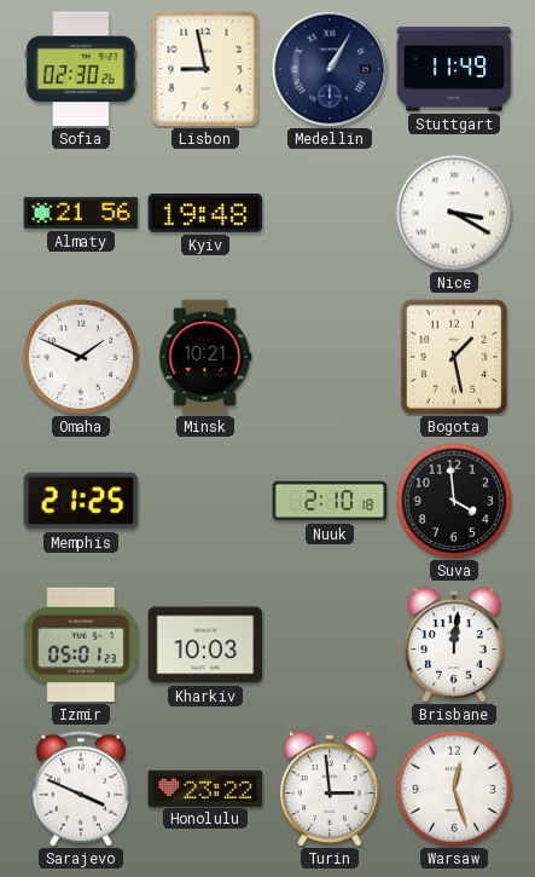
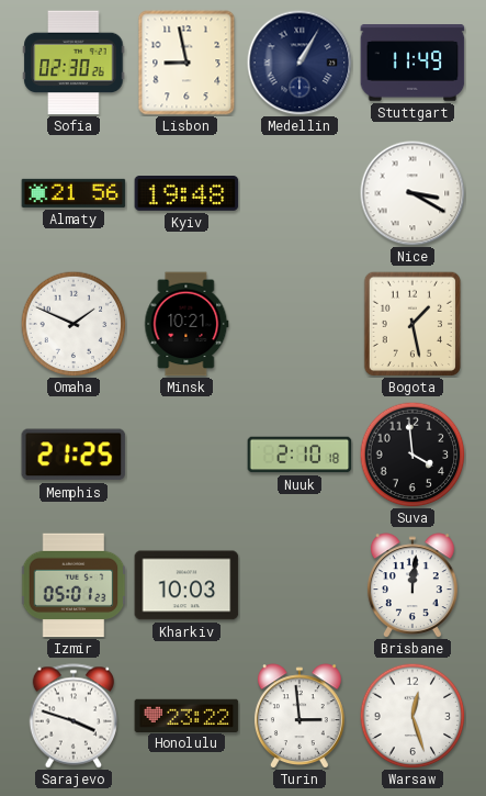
Sarajevo: 3:49 -> 3:48 (72, 716)
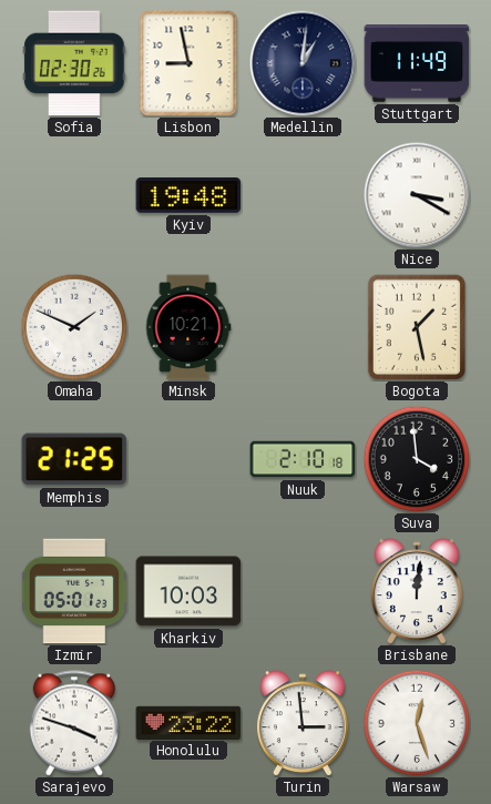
Medellin: 1:05 -> 1:01 (303, 63)
Almaty: 21:56 -> none (74, 193)
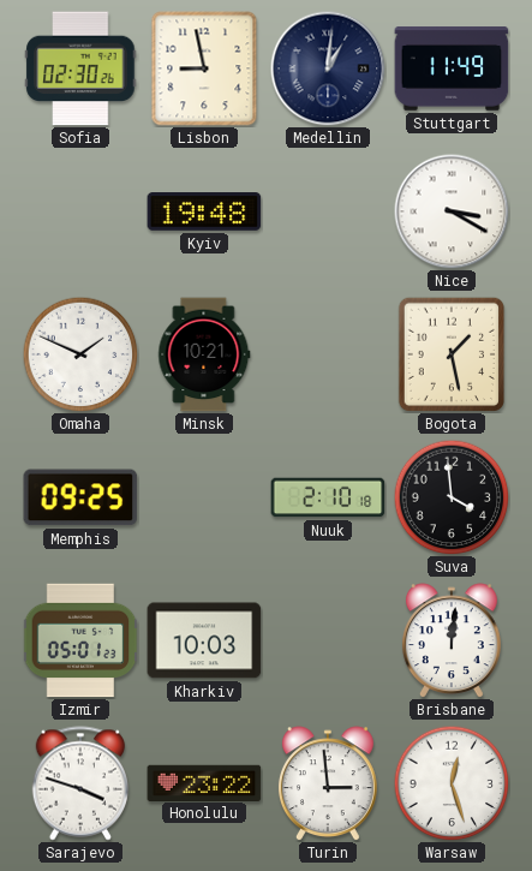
Memphis: 21:25 -> 09:25 (80, 497)
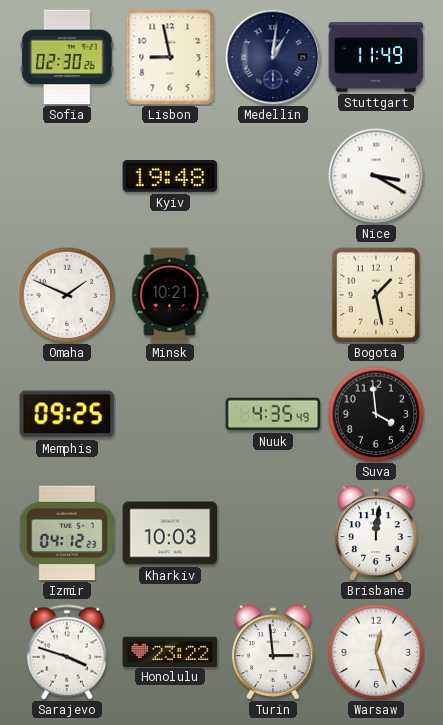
Nuuk: 2:10 -> 4:35 (273, 414)
Izmir: 05:01 -> 04:12 (67, 533)
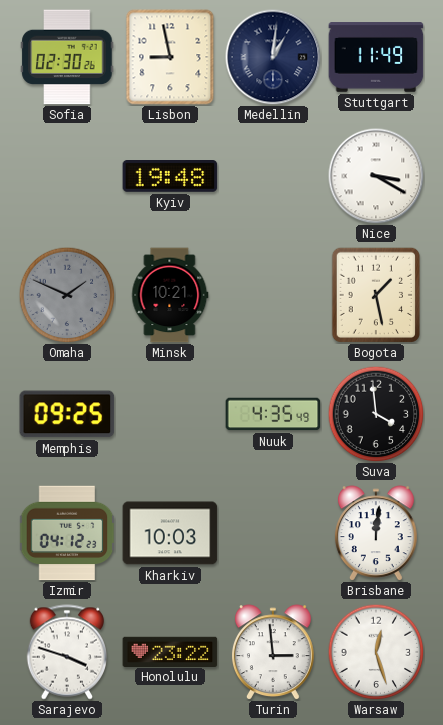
Omaha dial: white -> grey (67, 295)
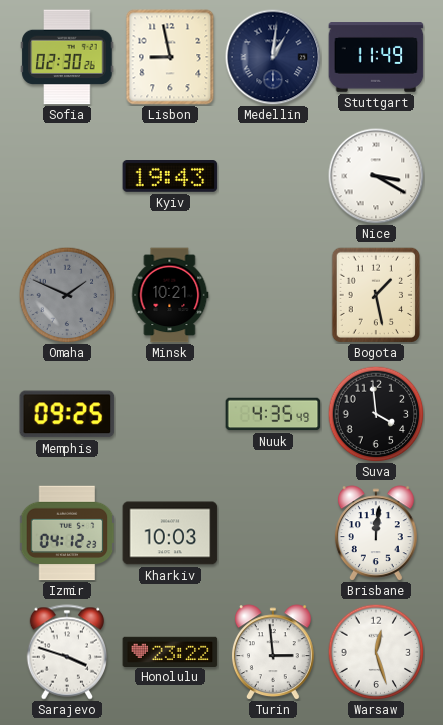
Kyiv: 19:48 -> 19:43 (170, 177)
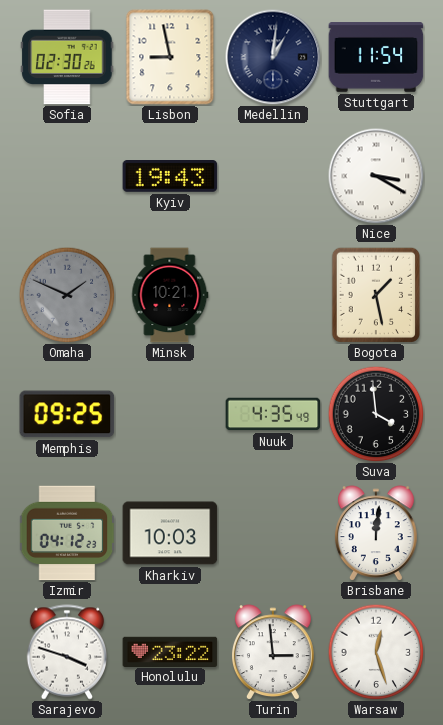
Stuttgart: 11:49 -> 11:54 (376, 57)
